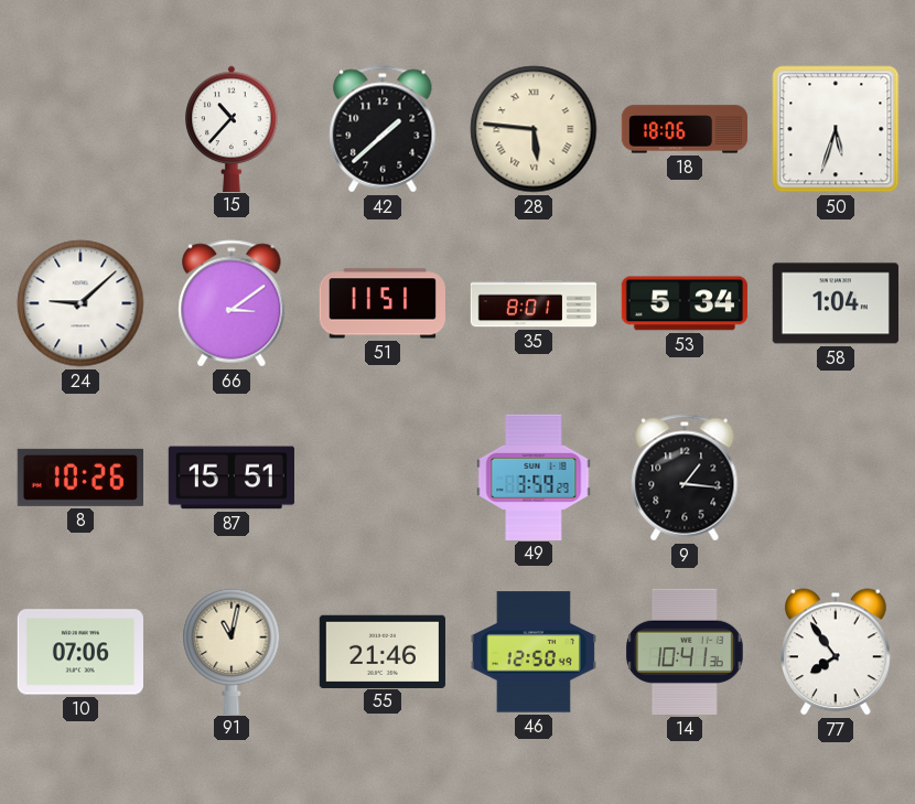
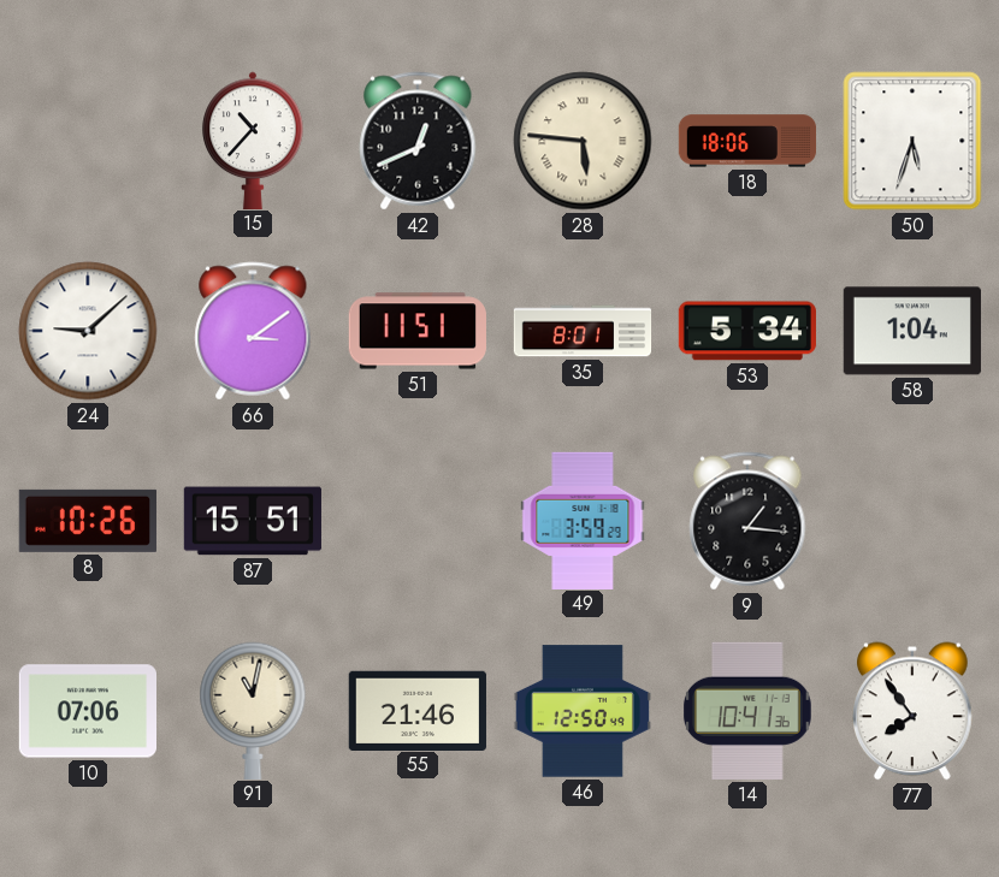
42: 1:38 -> 12:41 (418, 141)
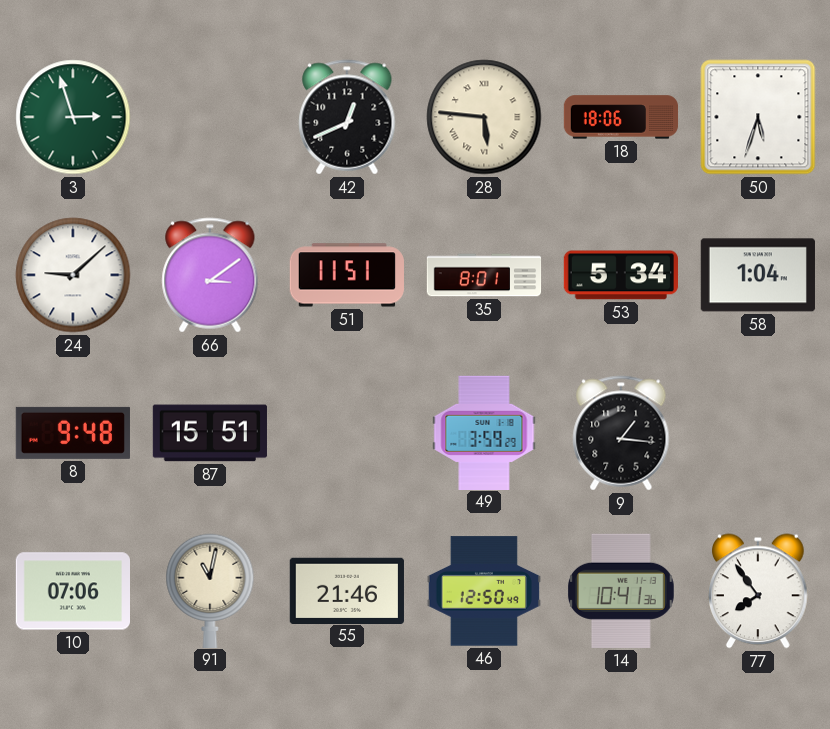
3: none -> 2:57 (73, 117)
15: 10:37 -> none (253, 140)
8: 10:26 -> 9:48 (73, 433)
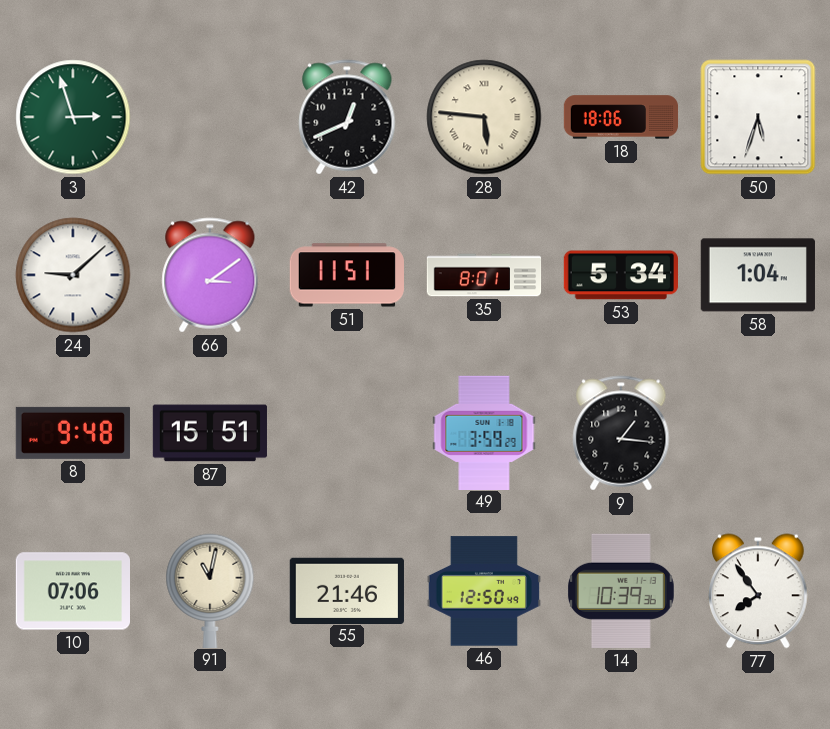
14: 10:41 -> 10:39 (622, 591)
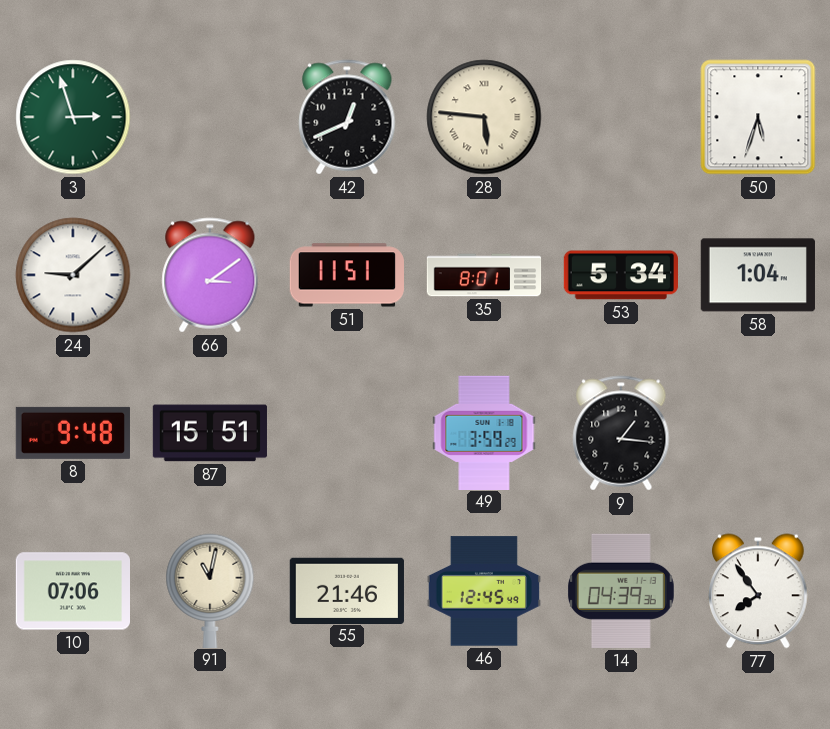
18: 18:06 -> none (621, 117)
46: 12:50 -> 12:45 (483, 591)
14: 10:39 -> 04:39 (622, 591)
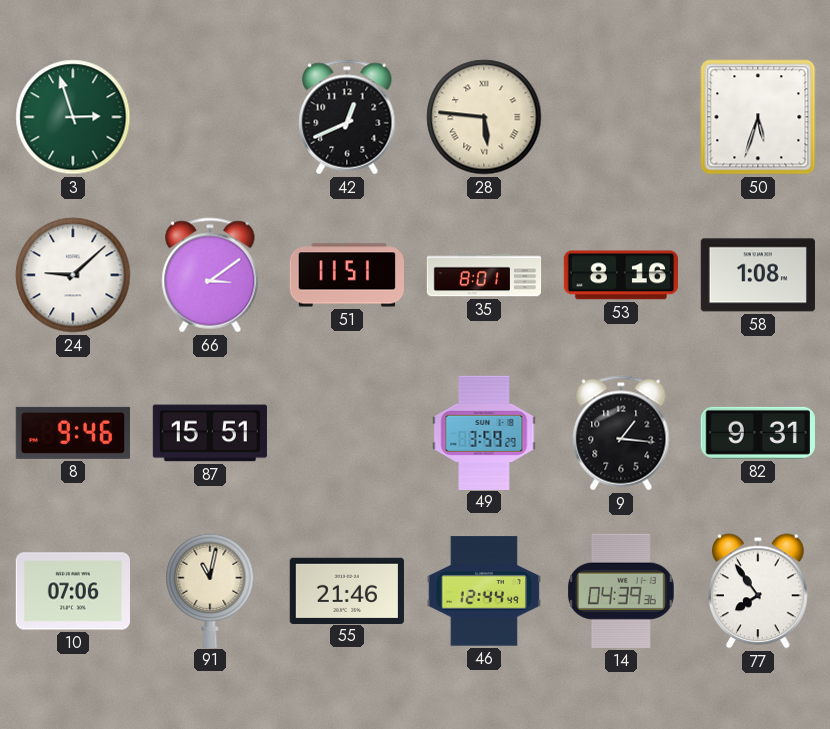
53: 5:34 -> 8:16 (620, 275)
58: 1:04 -> 1:08 (758, 275)
8: 9:48 -> 9:46 (73, 433)
82: none -> 9:31 (758, 433)
46: 12:45 -> 12:44 (483, 591)
